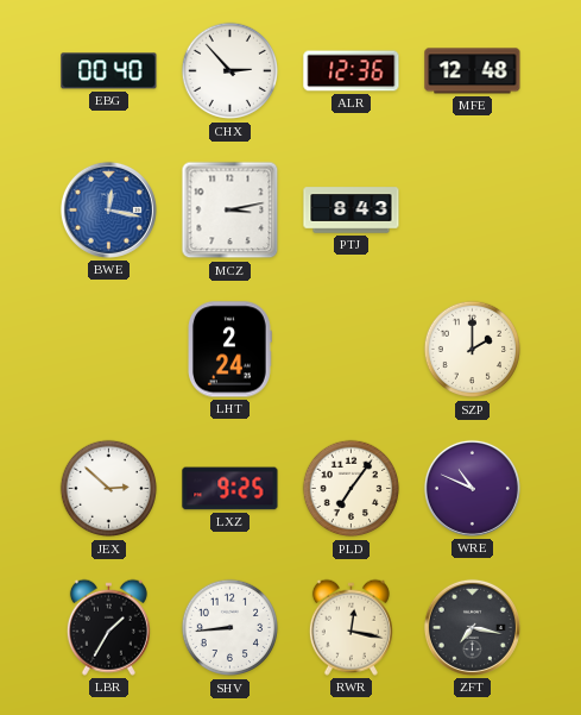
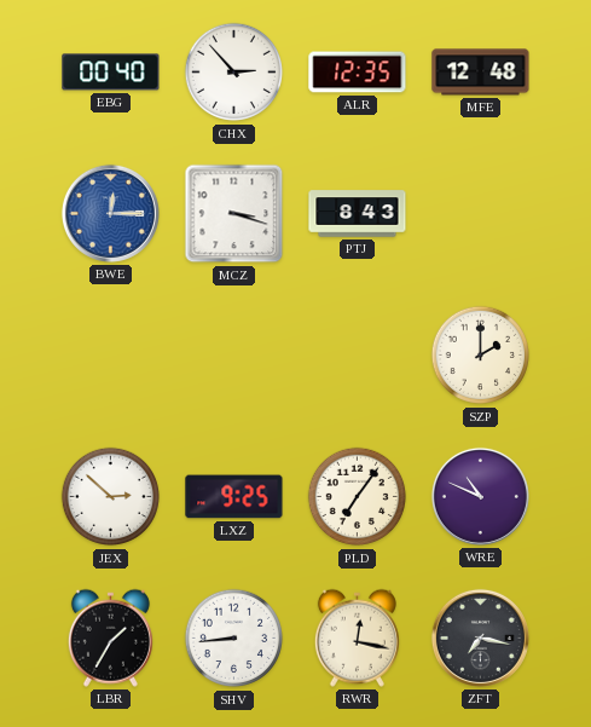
ALR: 12:36 -> 12:35 (358, 73)
BWE: 12:17 -> 12:15 (110, 213)
MCZ: 3:13 -> 3:18 (234, 214)
LHT: 2:24 -> none (230, 350)
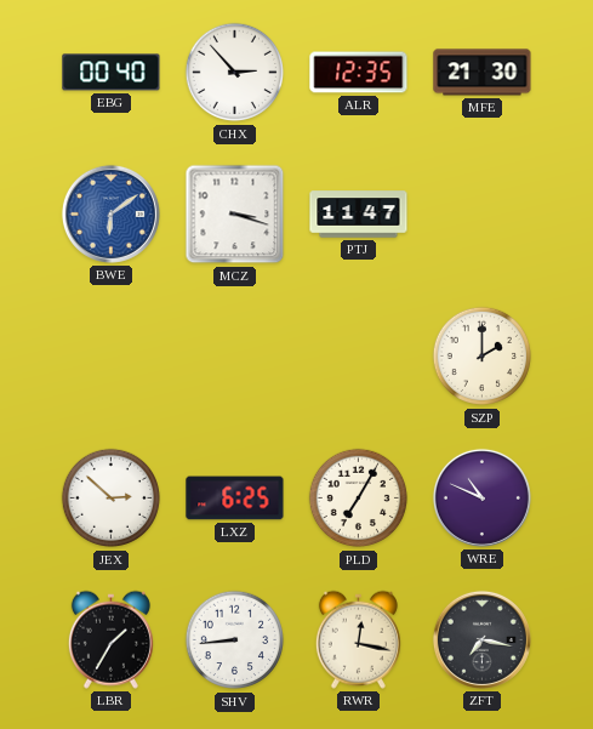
MFE: 12:48 -> 21:30 (483, 73)
BWE: 12:15 -> 6:09 (110, 213)
PTJ: 8:43 -> 11:47 (359, 215)
LXZ: 9:25 -> 6:25 (235, 499)
PLD: 7:06 -> 7:05 (359, 499)
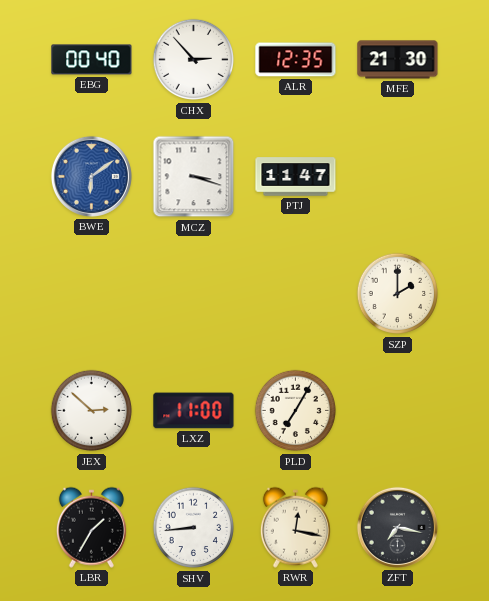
LXZ: 6:25 -> 11:00 (194, 411)
WRE: 10:49 -> none (481, 497)
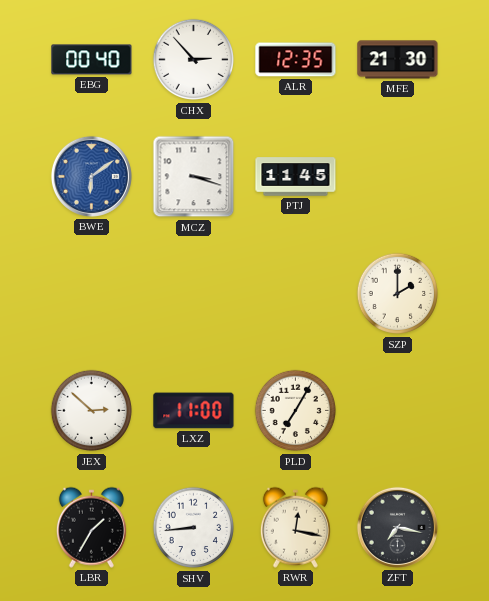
PTJ: 11:47 -> 11:45 (296, 177)
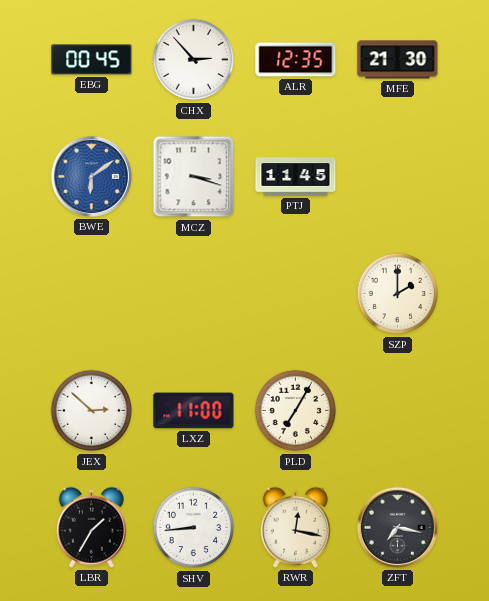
EBG: 00:40 -> 00:45 (92, 60)
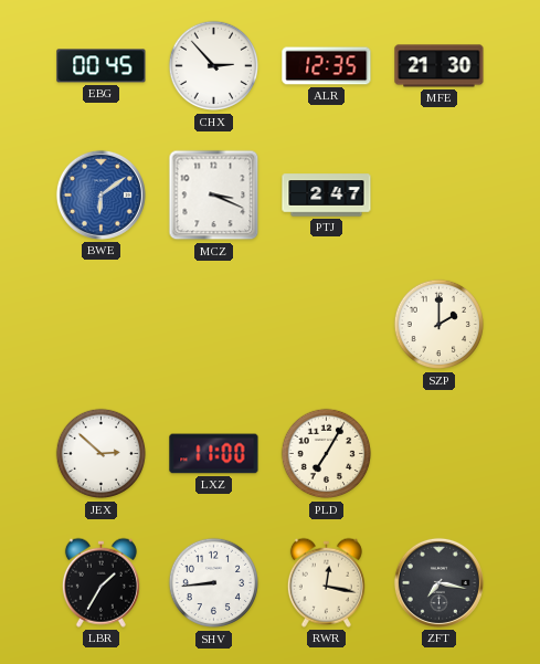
MCZ: 3:18 -> 3:19 (214, 196)
PTJ: 11:45 -> 2:47 (327, 196)
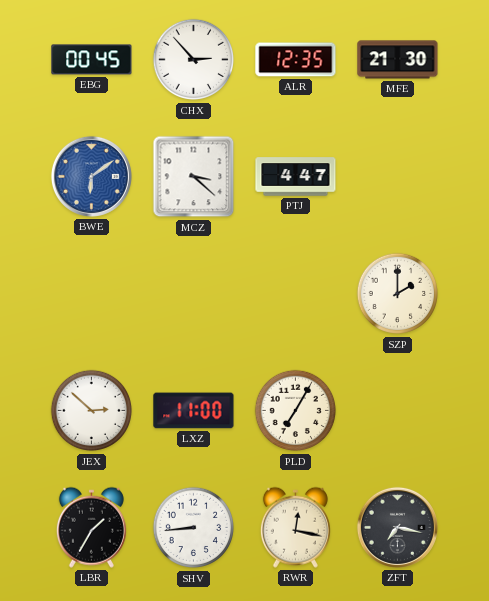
MCZ: 3:19 -> 3:22 (194, 177)
PTJ: 2:47 -> 4:47 (296, 177)
